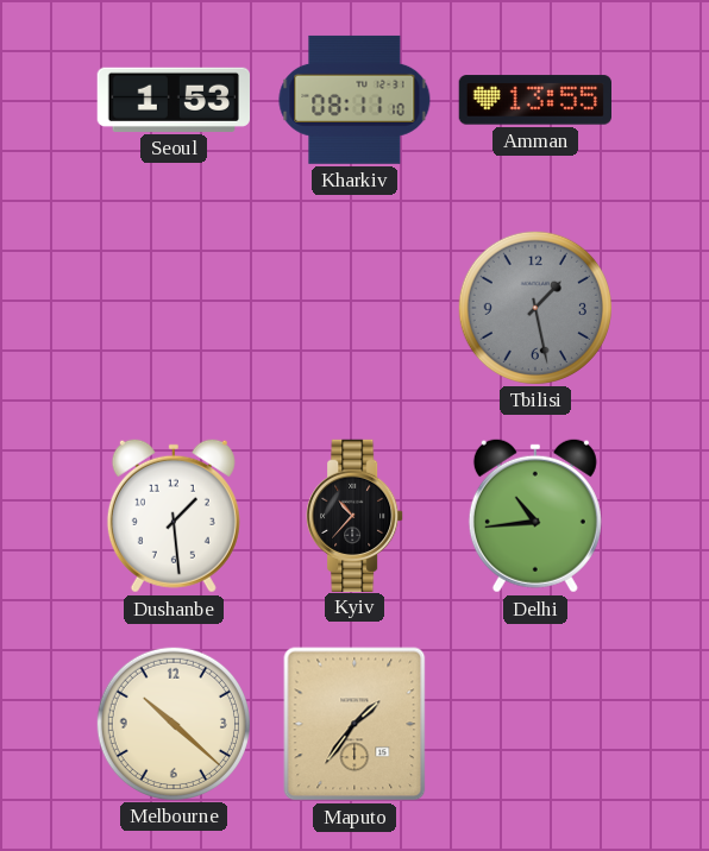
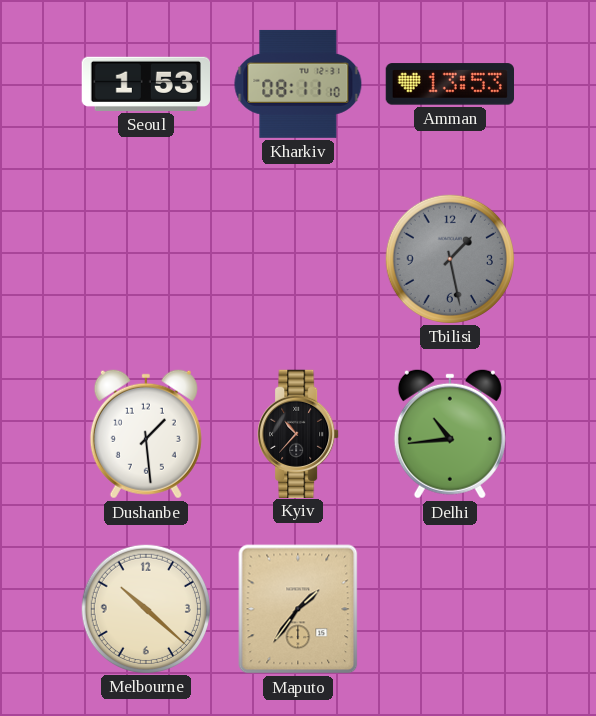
Amman: 13:55 -> 13:53 (449, 84)
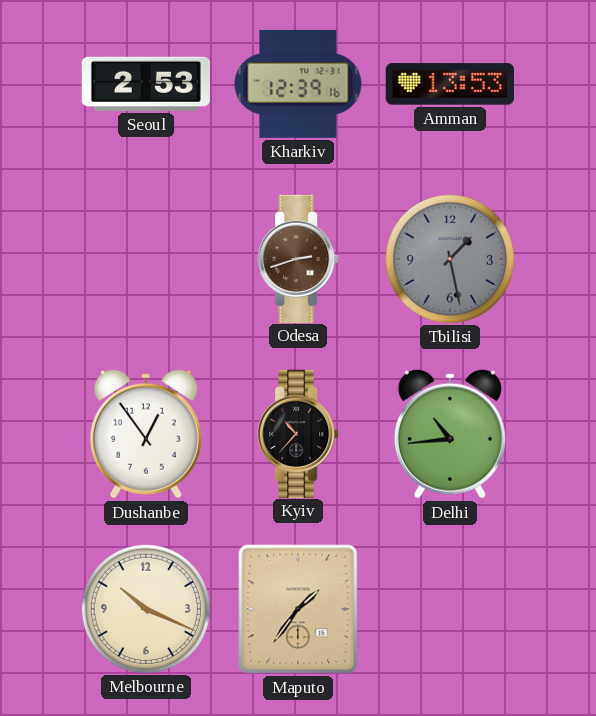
Seoul: 1:53 -> 2:53 (145, 84)
Kharkiv: 08:11 -> 12:39 (298, 84)
Odesa: none -> 2:42 (298, 258)
Dushanbe: 1:29 -> 12:54 (146, 434)
Melbourne: 10:22 -> 10:19 (145, 608)
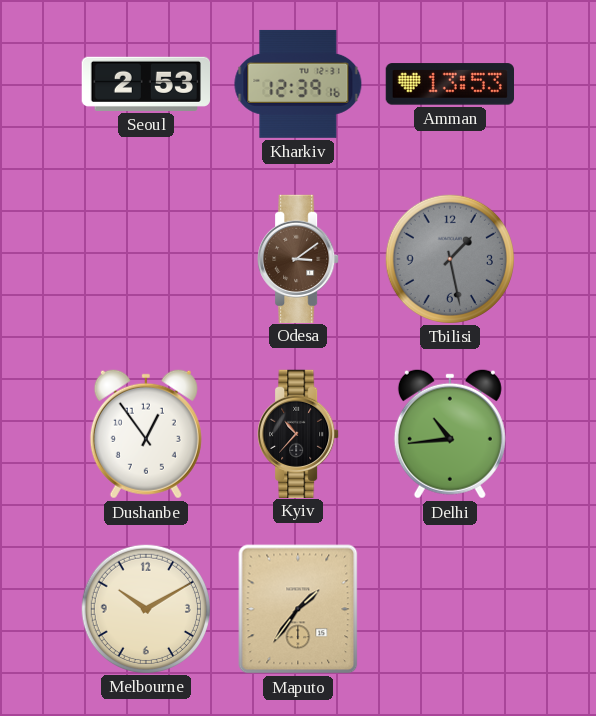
Odesa: 2:42 -> 3:09 (298, 258)
Melbourne: 10:19 -> 10:10 (145, 608)
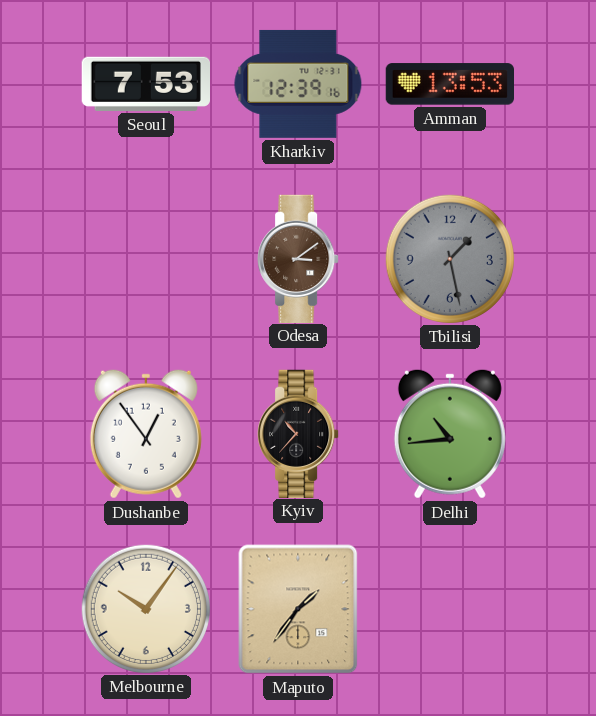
Seoul: 2:53 -> 7:53 (145, 84)
Melbourne: 10:10 -> 10:06 (145, 608)
